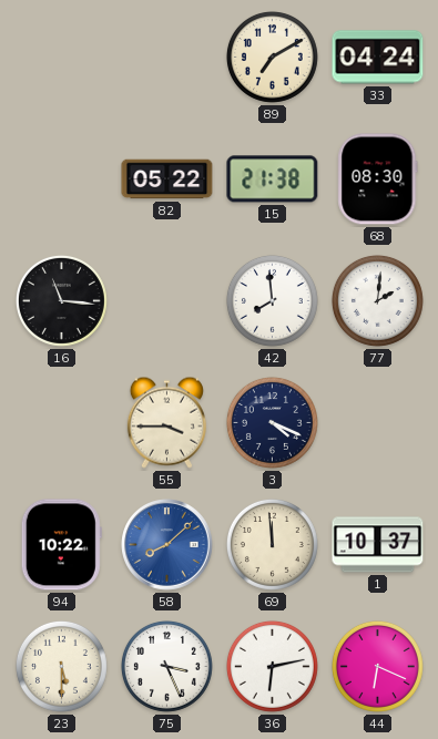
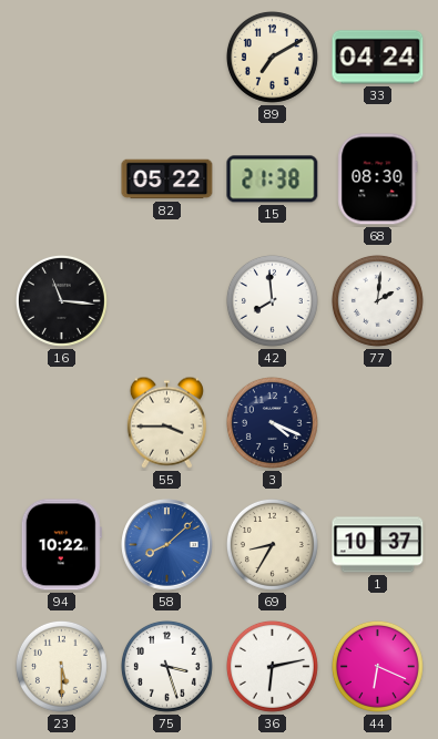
69: 11:59 -> 8:35 (272, 544)
75: 3:26 -> 3:27 (166, 666)
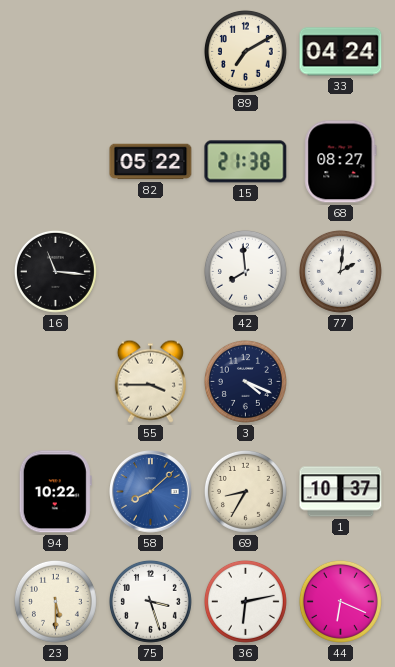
68: 08:30 -> 08:27 (341, 162)
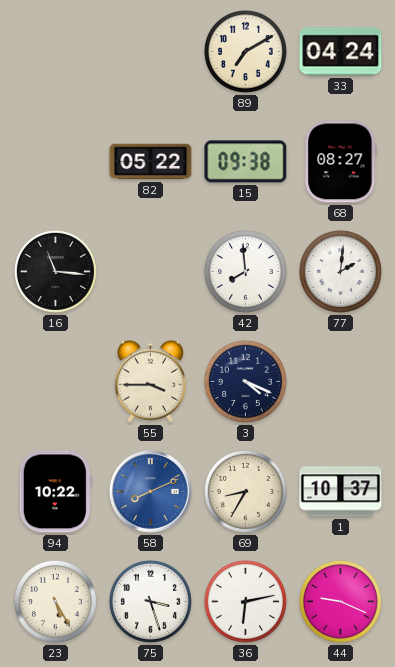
15: 21:38 -> 09:38 (246, 162)
58: 8:08 -> 8:11 (151, 492)
23: 5:30 -> 5:25 (55, 601)
44: 6:19 -> 9:19 (340, 601)
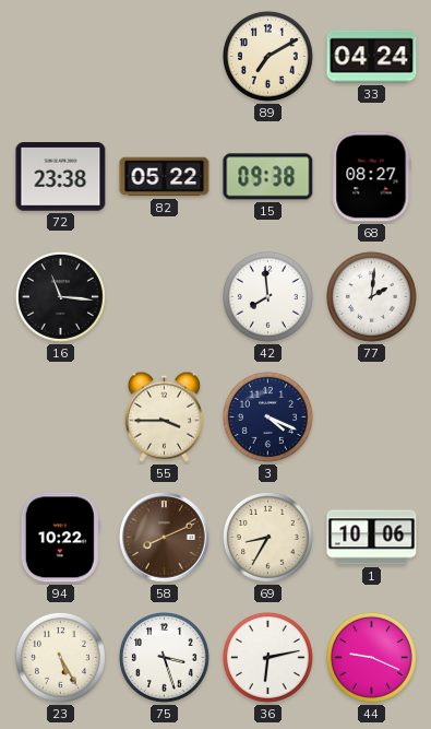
72: none -> 23:38 (61, 177)
58 dial: blue -> brown (165, 538)
1: 10:37 -> 10:06 (372, 538)
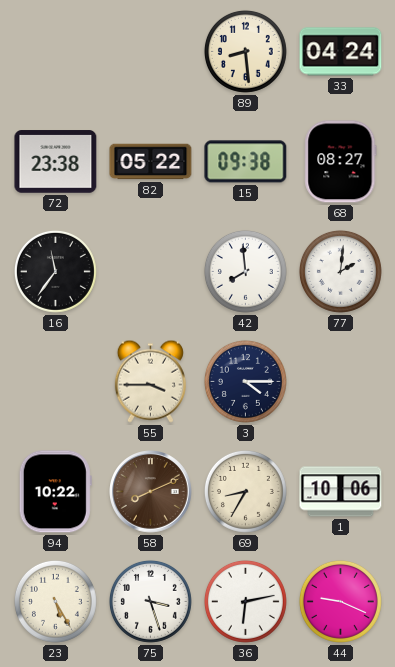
89: 7:10 -> 8:29 (245, 51)
16: 11:16 -> 11:36 (55, 271)
3: 4:19 -> 4:15 (245, 381)
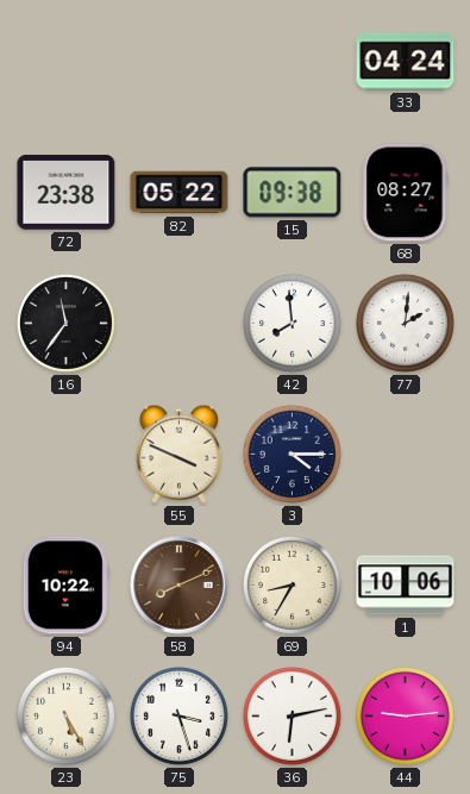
89: 8:29 -> none (245, 51)
55: 3:45 -> 3:49 (178, 454)
44: 9:19 -> 9:14 (405, 715)
